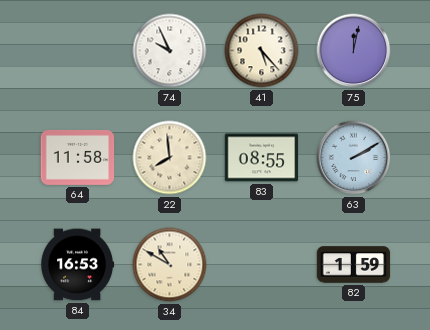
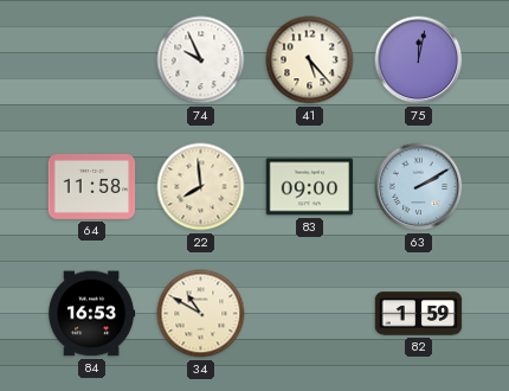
83: 08:55 -> 09:00 (310, 187)
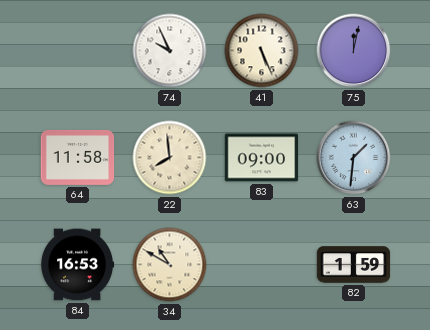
41: 5:23 -> 5:26 (262, 51)
63: 2:10 -> 1:31 (354, 158)
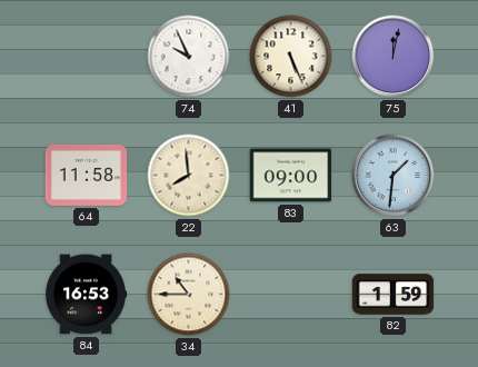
34: 10:50 -> 10:45 (189, 295)
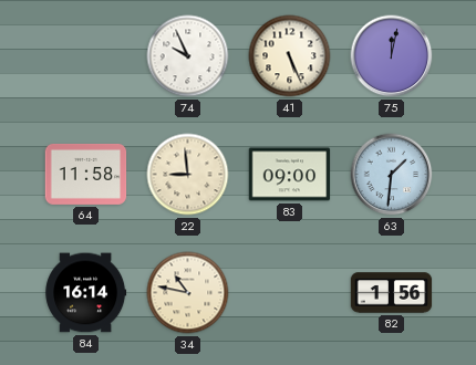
22: 7:59 -> 8:59 (188, 175)
84: 16:53 -> 16:14 (86, 293)
34: 10:45 -> 10:47 (188, 293)
82: 1:59 -> 1:56 (392, 293)
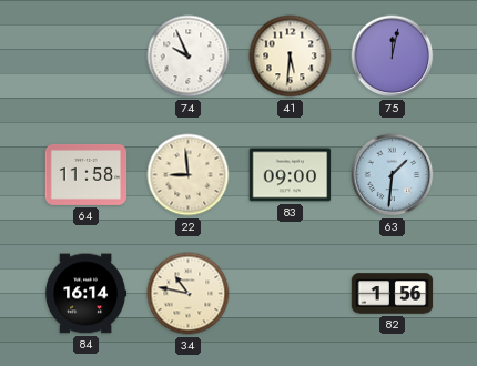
41: 5:26 -> 5:31 (291, 57)
